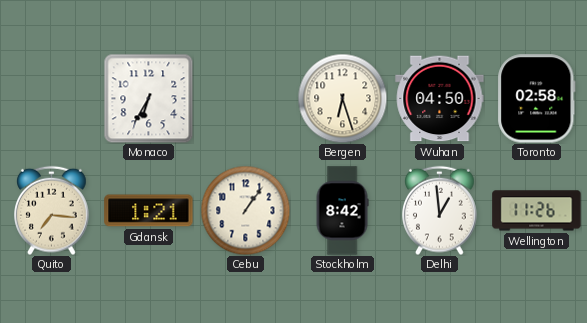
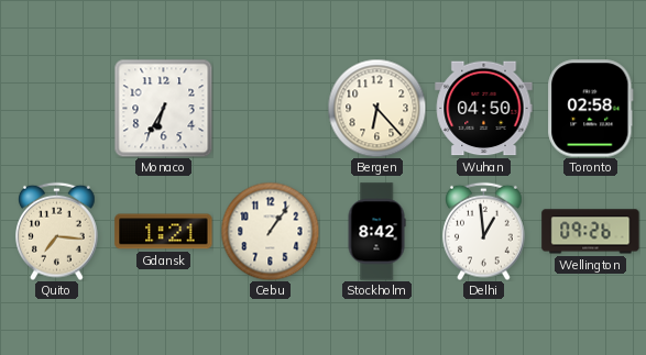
Bergen: 6:27 -> 6:23 (376, 108)
Wellington: 11:26 -> 09:26 (591, 232)
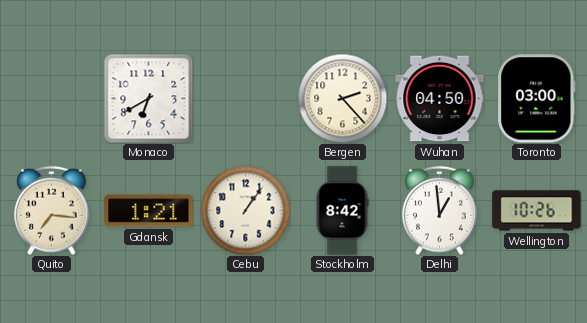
Monaco: 6:35 -> 6:40 (148, 98)
Bergen: 6:23 -> 2:23 (342, 98)
Toronto: 02:58 -> 03:00 (537, 99)
Wellington: 09:26 -> 10:26 (537, 211)
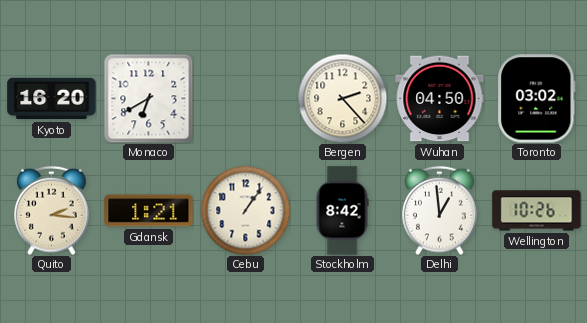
Kyoto: none -> 16:20 (52, 99)
Toronto: 03:00 -> 03:02 (537, 99)
Quito: 7:16 -> 2:16 (52, 210)
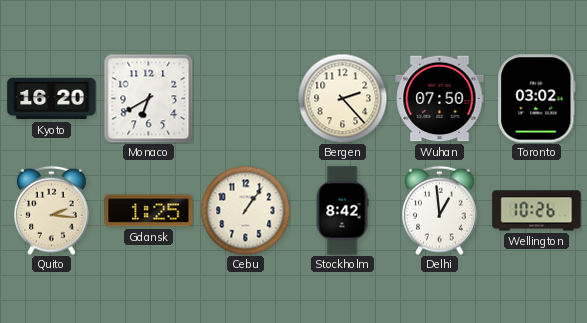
Wuhan: 04:50 -> 07:50 (440, 99)
Gdansk: 1:21 -> 1:25 (149, 211)
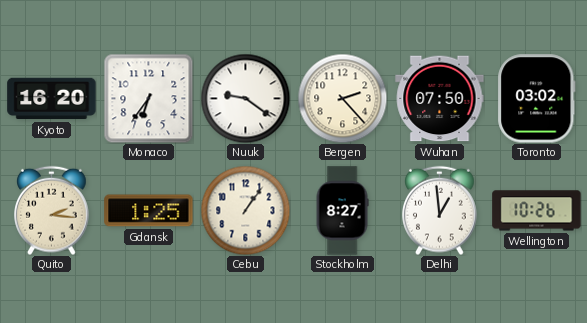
Monaco: 6:40 -> 6:36 (148, 98)
Nuuk: none -> 9:21 (245, 98)
Stockholm: 8:42 -> 8:27 (342, 211)
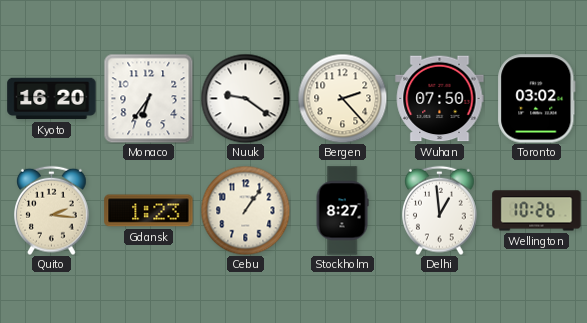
Gdansk: 1:25 -> 1:23 (149, 211)
